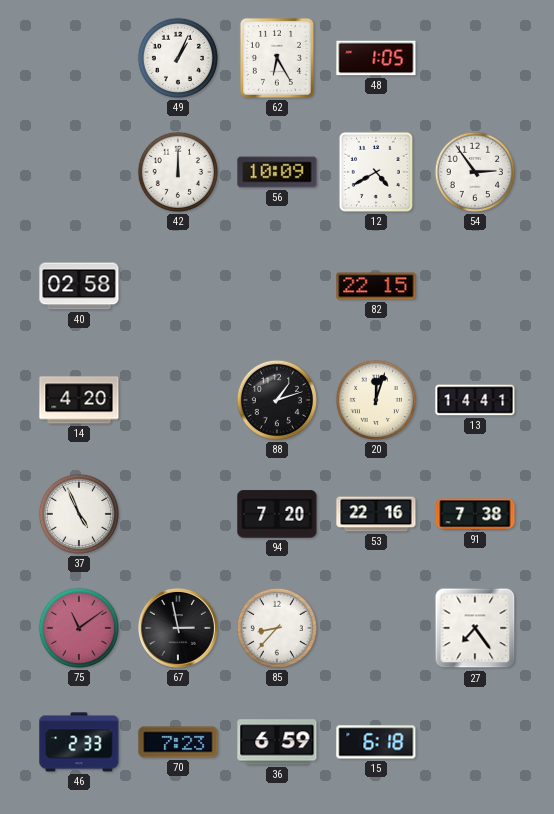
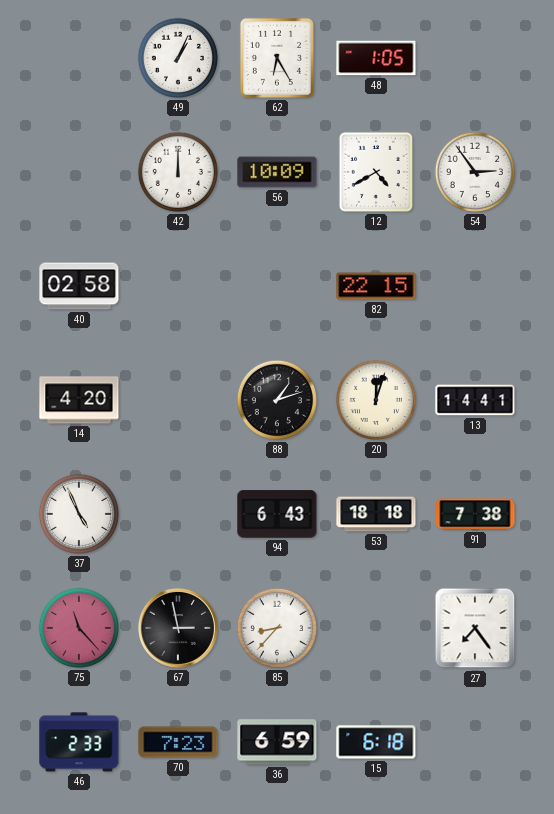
94: 7:20 -> 6:43 (277, 514)
53: 22:16 -> 18:18 (376, 514)
75: 11:09 -> 11:23 (79, 628)
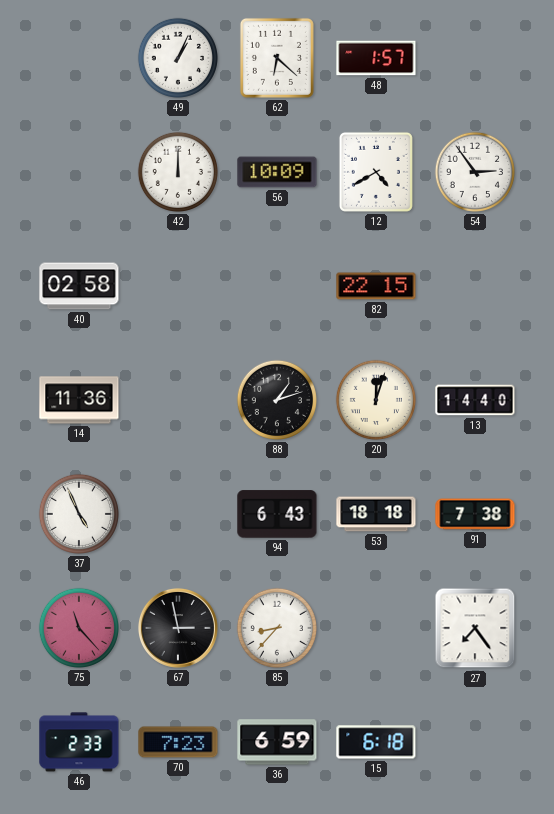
62: 6:25 -> 6:22 (277, 58)
48: 1:05 -> 1:57 (376, 58)
14: 4:20 -> 11:36 (79, 400)
13: 14:41 -> 14:40 (475, 400)
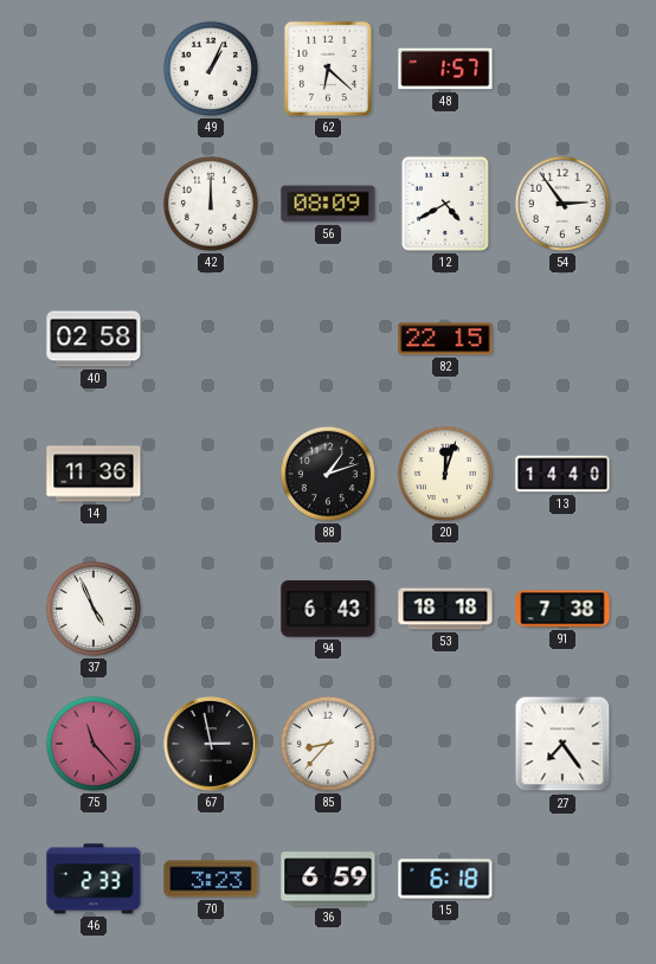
56: 10:09 -> 08:09 (328, 204)
70: 7:23 -> 3:23 (211, 879)
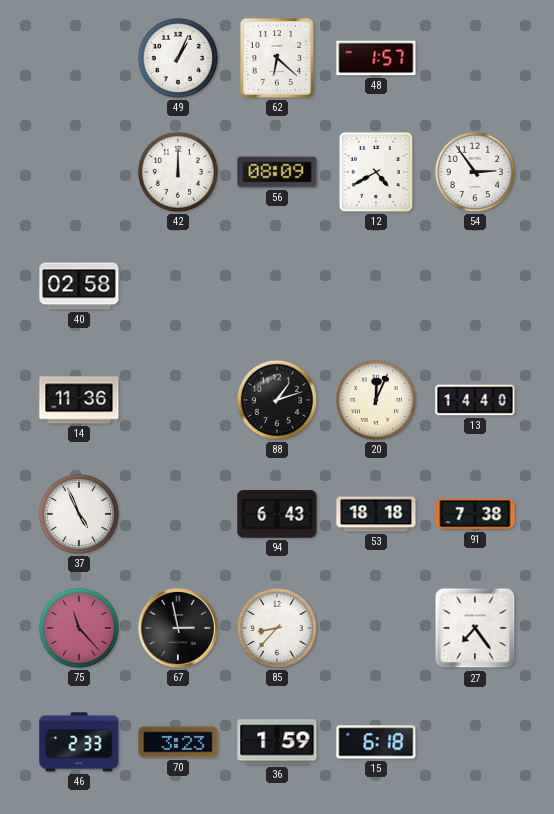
82: 22:15 -> none (445, 339)
20: 12:03 -> 12:04 (376, 400)
36: 6:59 -> 1:59 (277, 742)
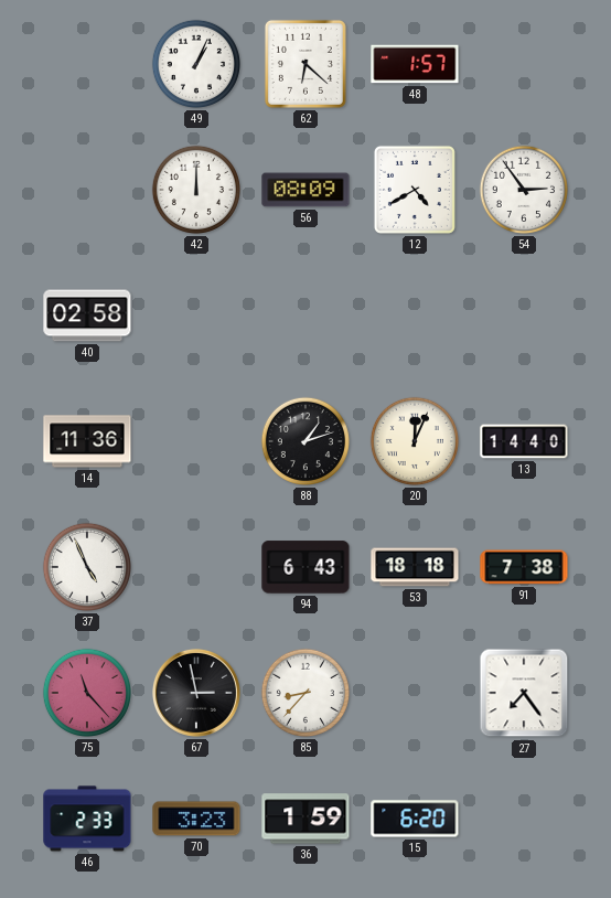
15: 6:18 -> 6:20 (415, 819)
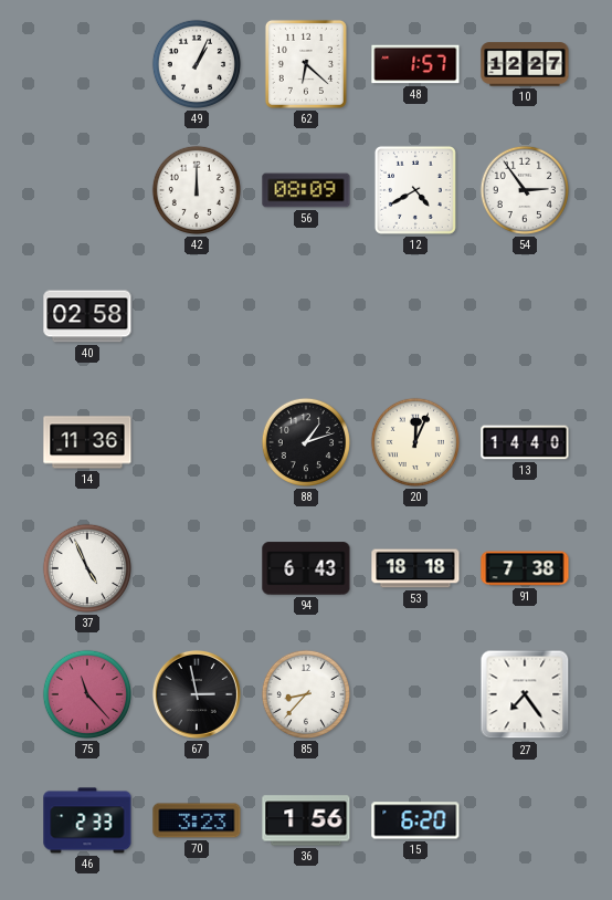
10: none -> 12:27 (525, 64)
36: 1:59 -> 1:56 (306, 820)
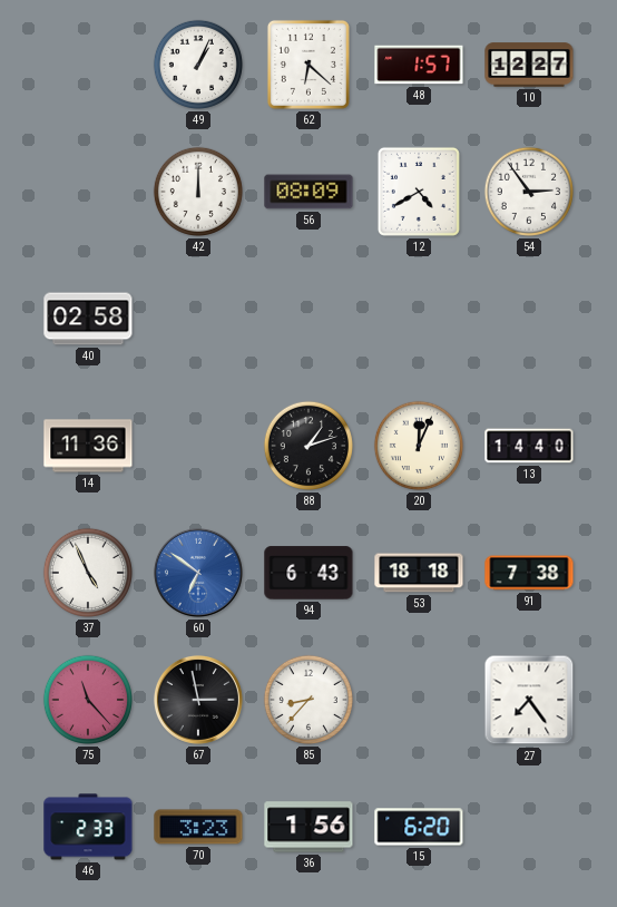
60: none -> 6:51 (198, 573)
